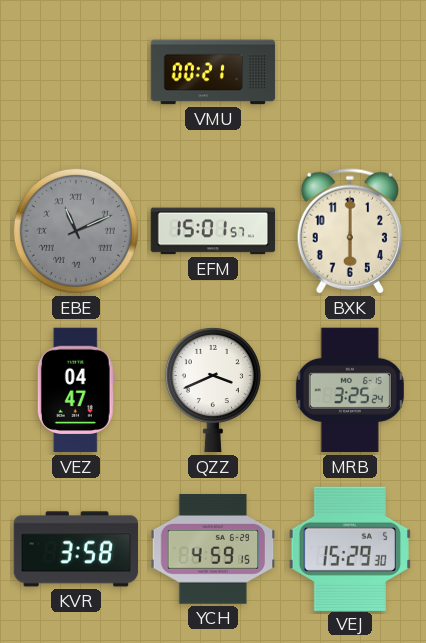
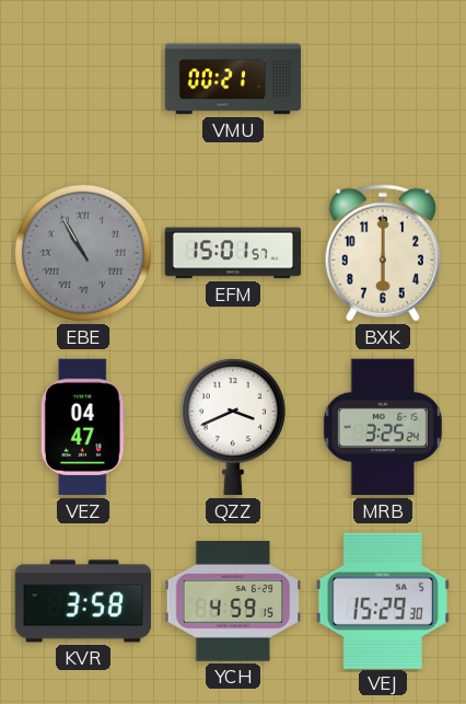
EBE: 11:11 -> 10:55 (83, 253)
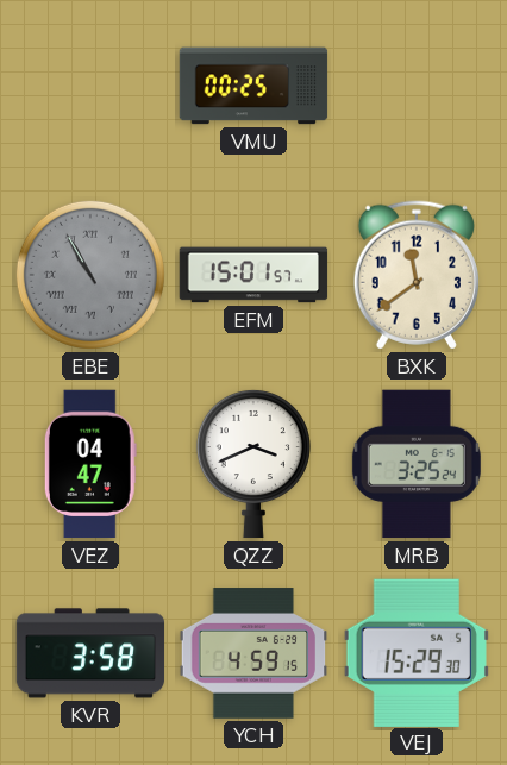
VMU: 00:21 -> 00:25 (253, 86)
BXK: 6:00 -> 11:39 (417, 275)
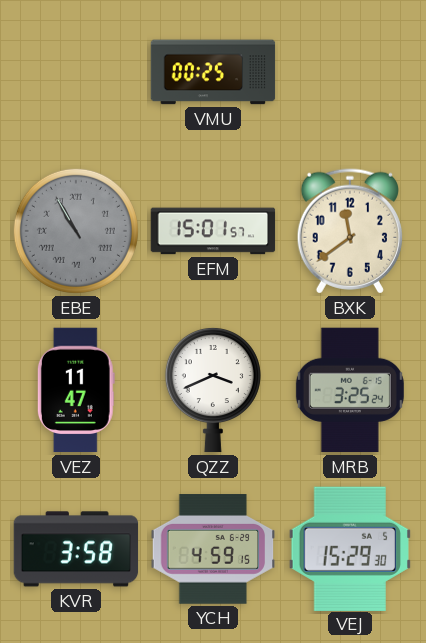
VEZ: 04:47 -> 11:47 (76, 390)
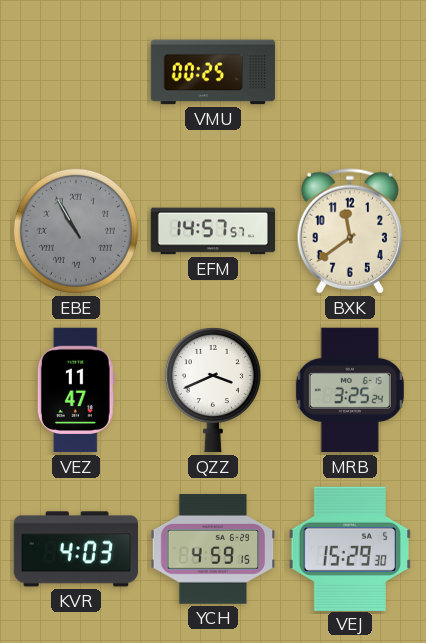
EFM: 15:01 -> 14:57 (213, 231)
KVR: 3:58 -> 4:03 (76, 549)
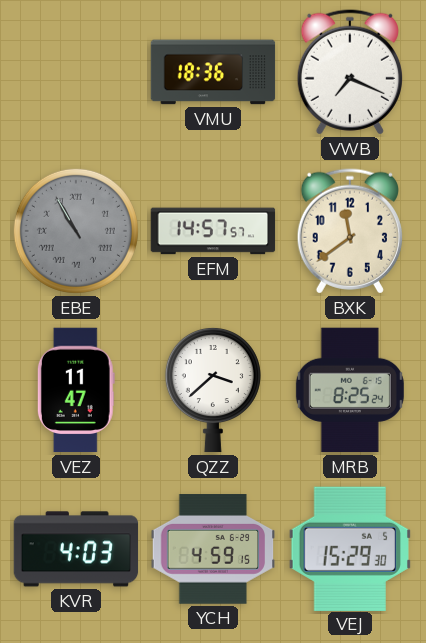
VMU: 00:25 -> 18:36 (213, 72)
VWB: none -> 7:19 (350, 72)
QZZ: 3:41 -> 3:38 (213, 390)
MRB: 3:25 -> 8:25 (350, 390)
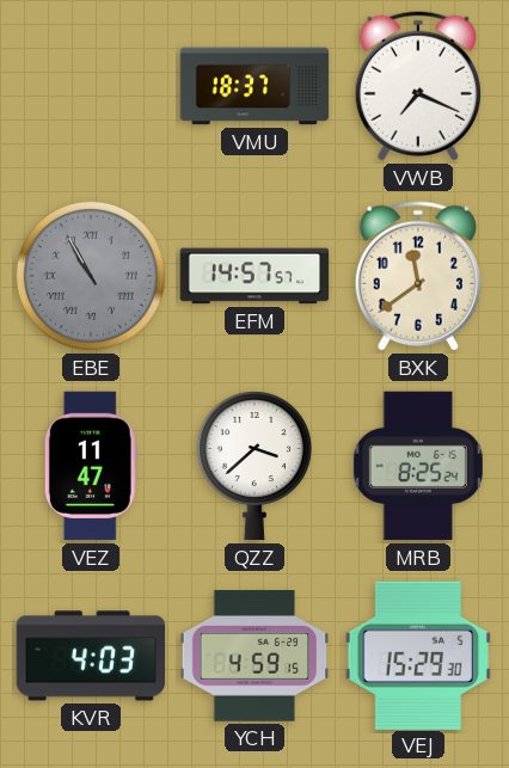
VMU: 18:36 -> 18:37 (254, 86)
